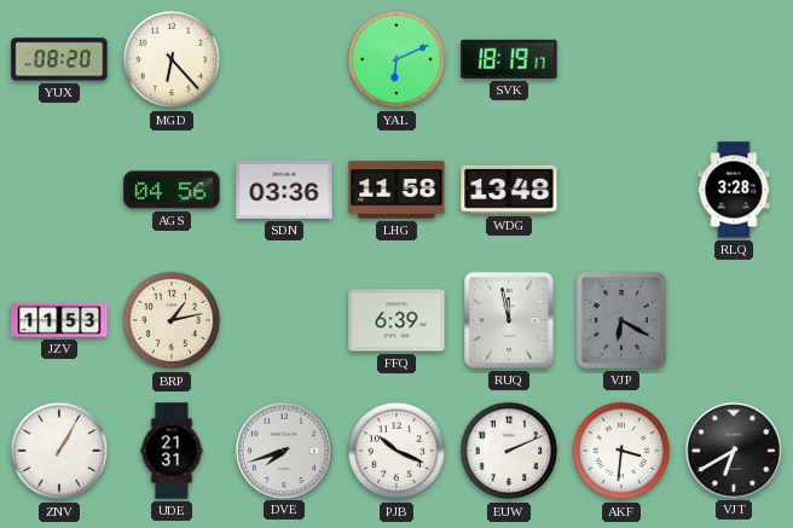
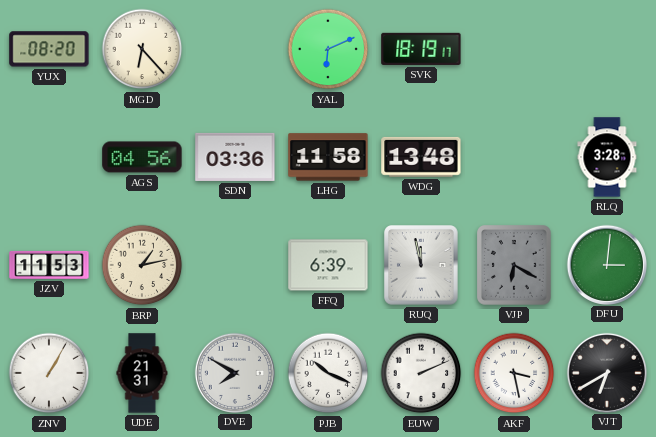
DFU: none -> 3:01 (607, 264)
DVE: 7:42 -> 7:50 (235, 372)
AKF: 3:31 -> 3:28 (514, 373)
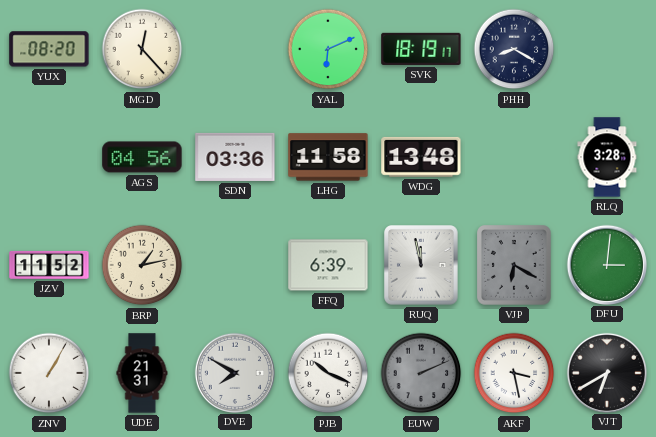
MGD: 6:23 -> 12:23 (142, 49)
PHH: none -> 8:20 (514, 49)
JZV: 11:53 -> 11:52 (49, 265)
EUW dial: white -> grey (421, 373)
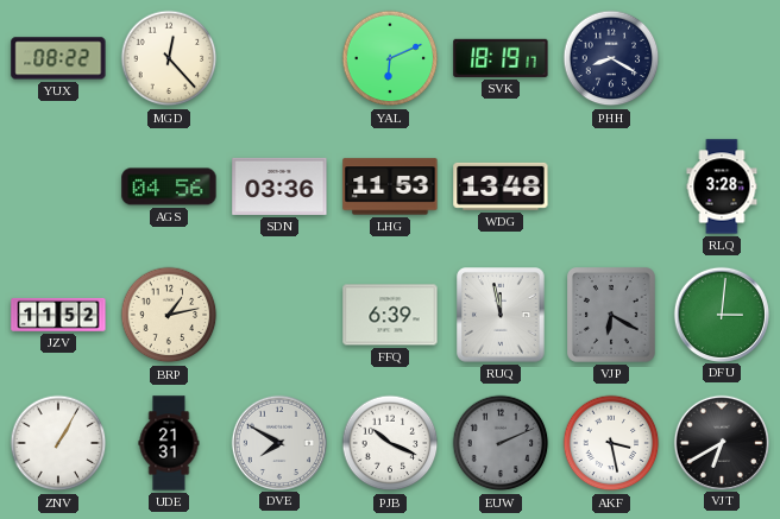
YUX: 08:20 -> 08:22 (58, 58)
LHG: 11:58 -> 11:53 (390, 186)
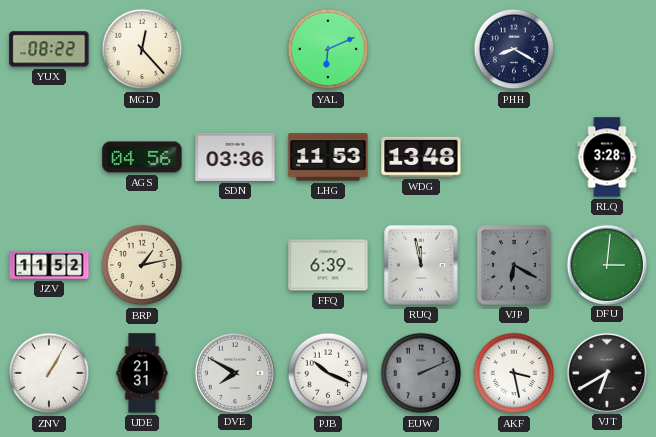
SVK: 18:19 -> none (501, 58)
